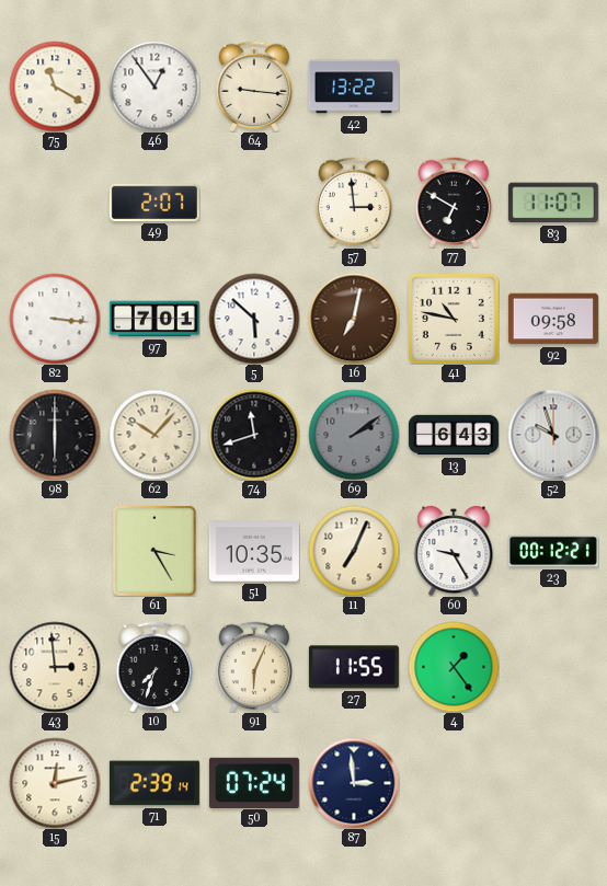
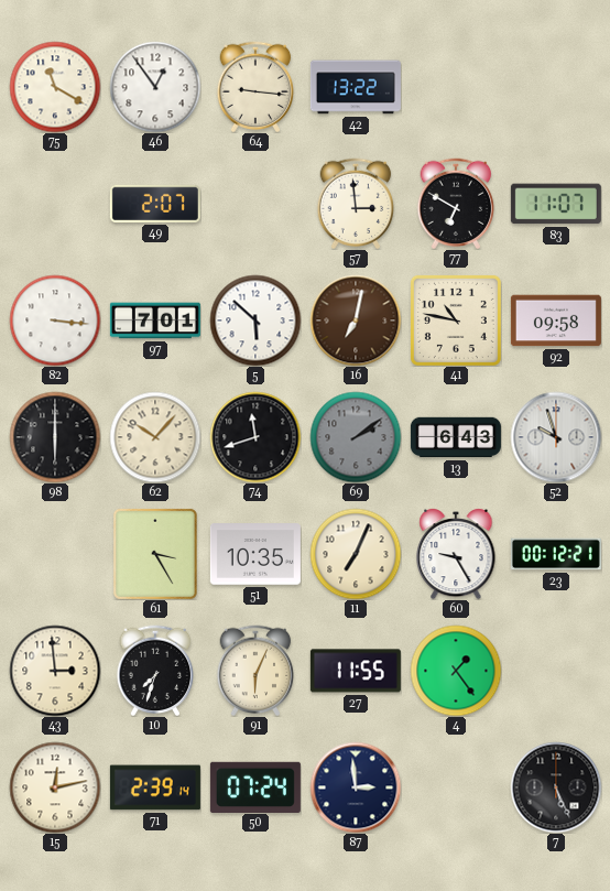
7: none -> 5:26 (556, 787)
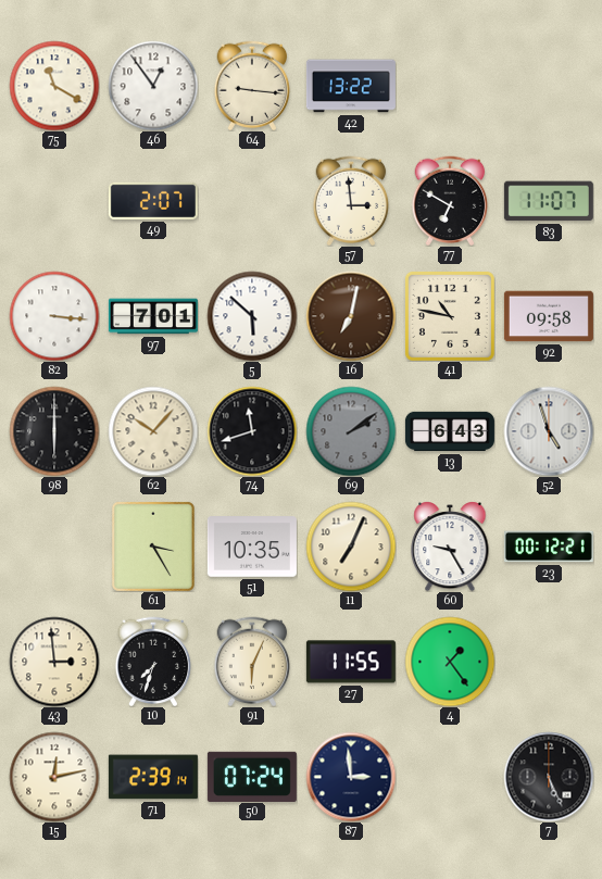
52: 9:57 -> 4:57 (549, 431)
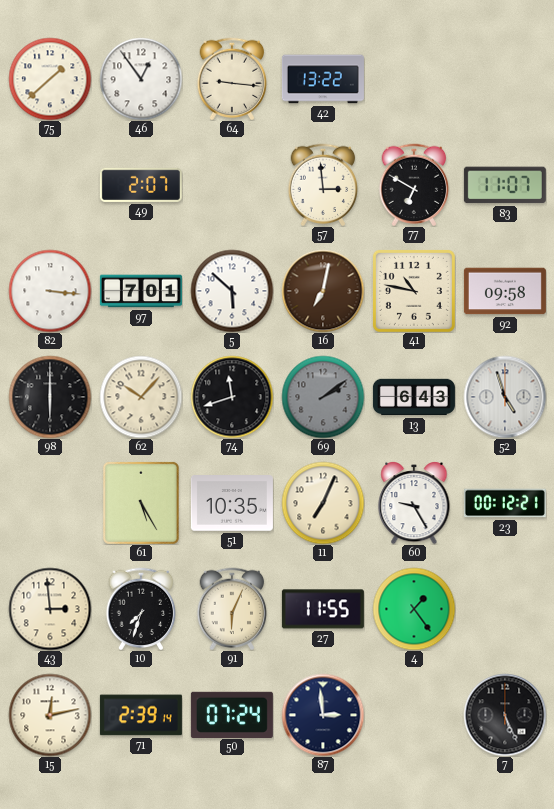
75: 11:20 -> 1:38 (50, 79)
61: 3:25 -> 5:25 (141, 503)
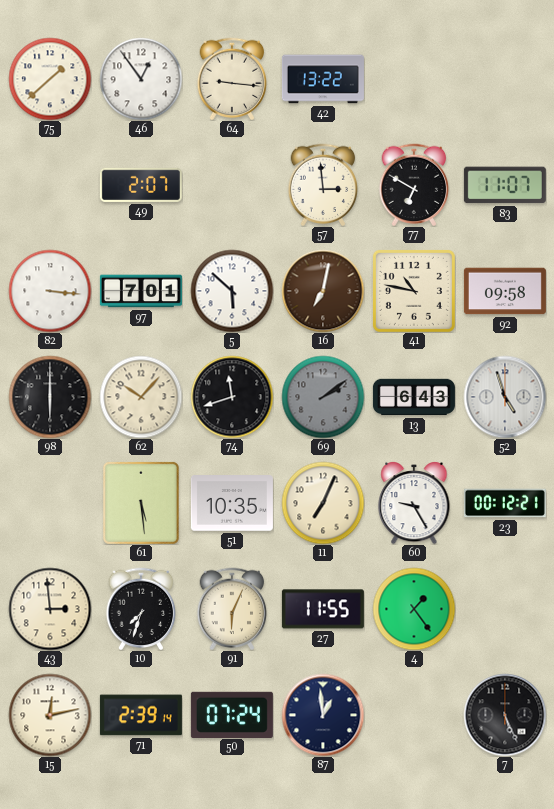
61: 5:25 -> 5:29 (141, 503)
87: 2:59 -> 12:59 (323, 715)
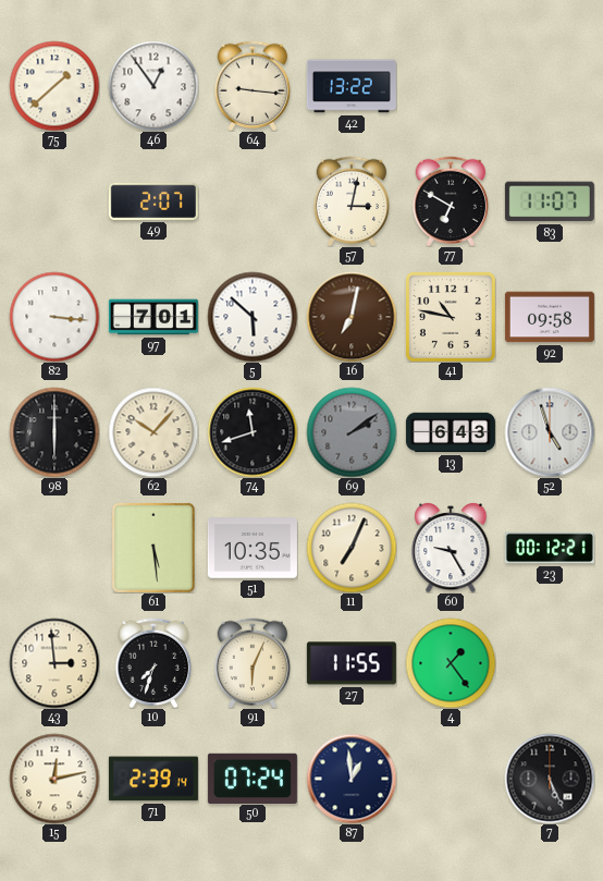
57: 2:59 -> 3:02 (352, 201)
